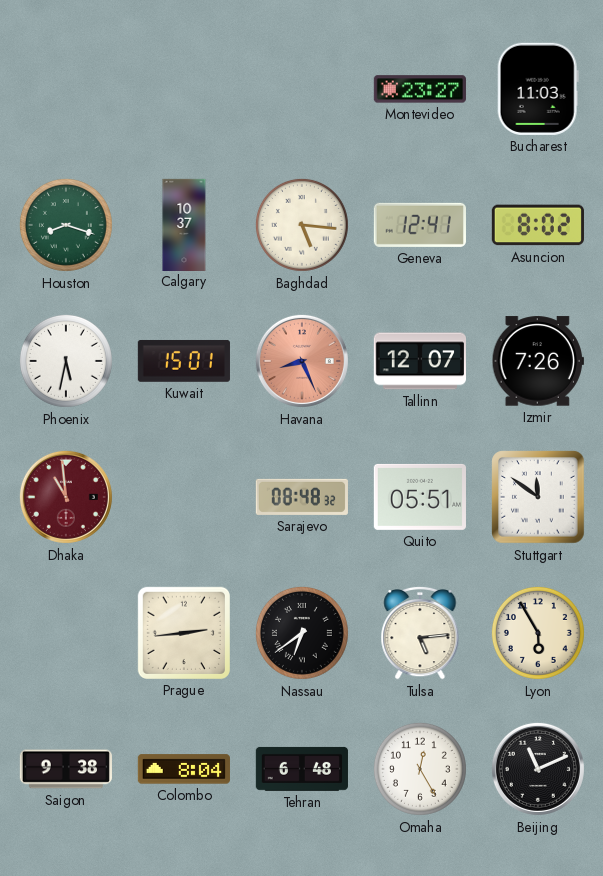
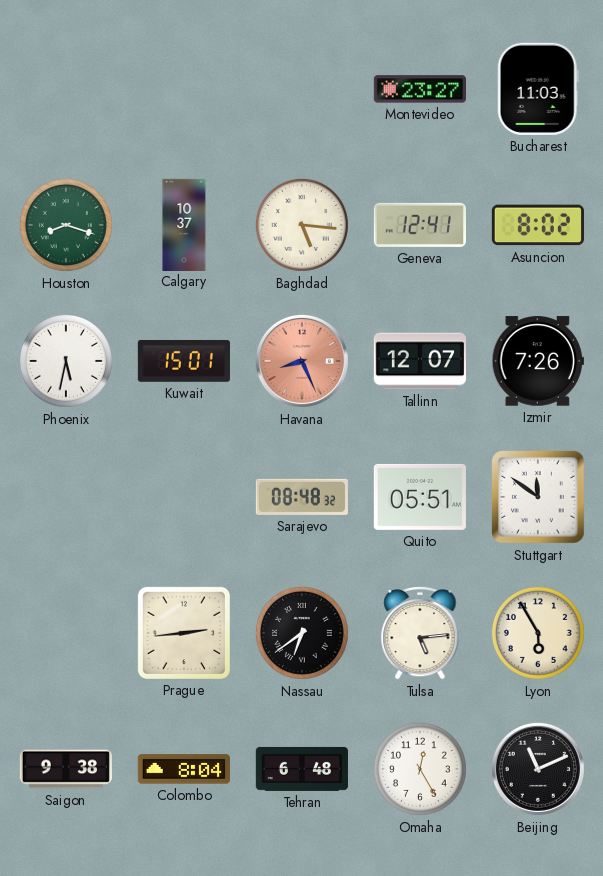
Dhaka: 10:59 -> none (66, 497)
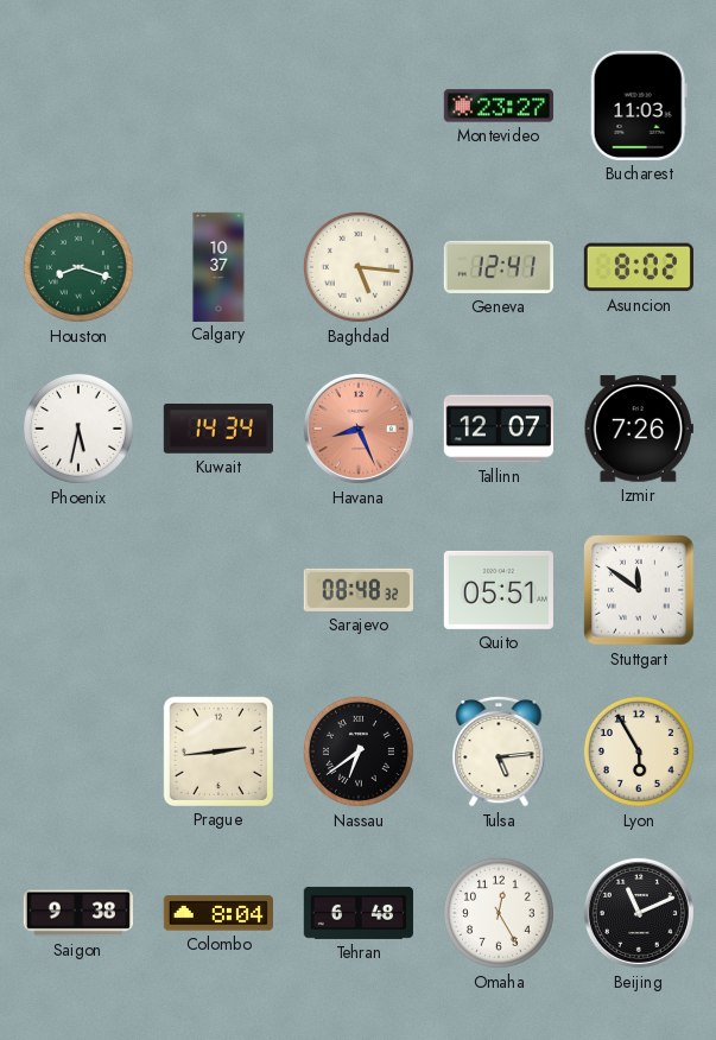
Kuwait: 15:01 -> 14:34 (218, 429)
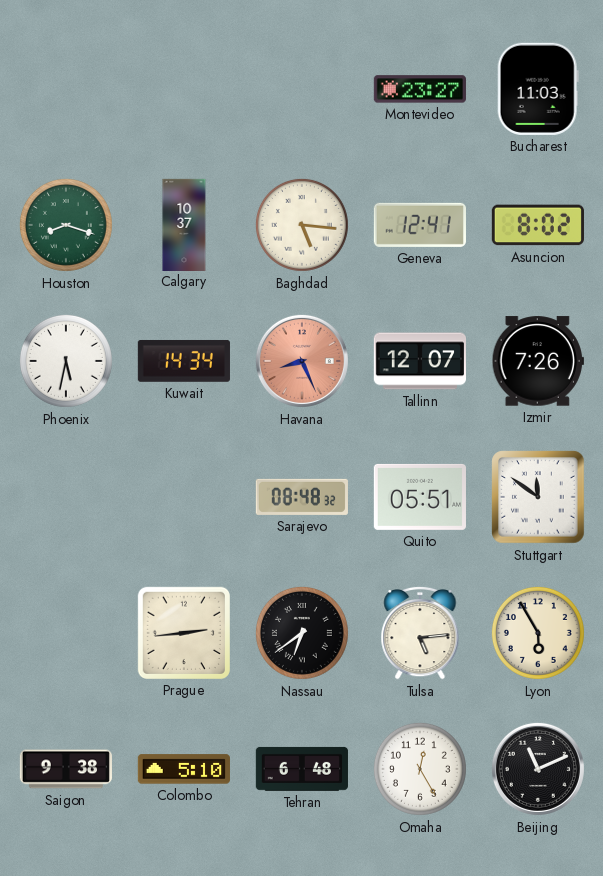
Colombo: 8:04 -> 5:10 (184, 769)
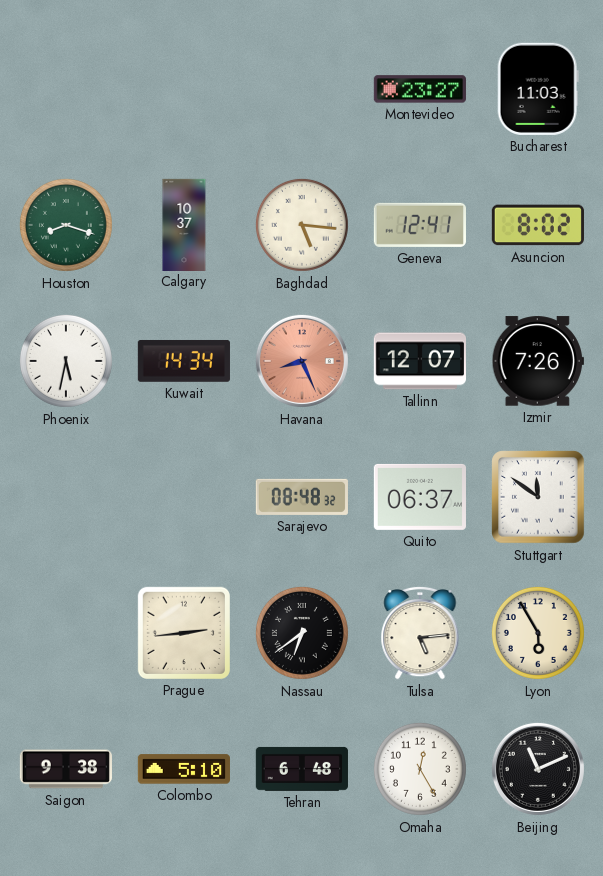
Quito: 05:51 -> 06:37 (420, 497)
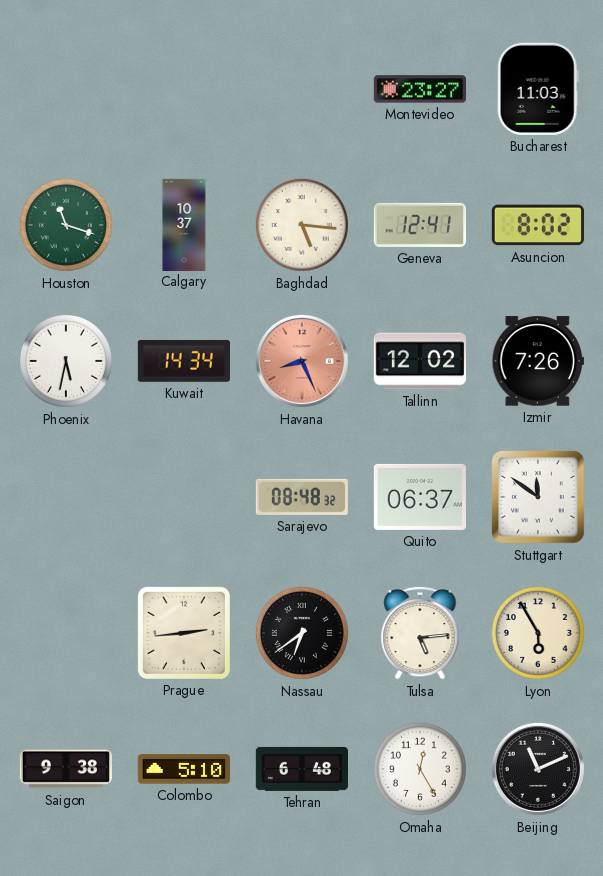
Houston: 8:18 -> 11:18 (66, 225)
Tallinn: 12:07 -> 12:02 (419, 361)
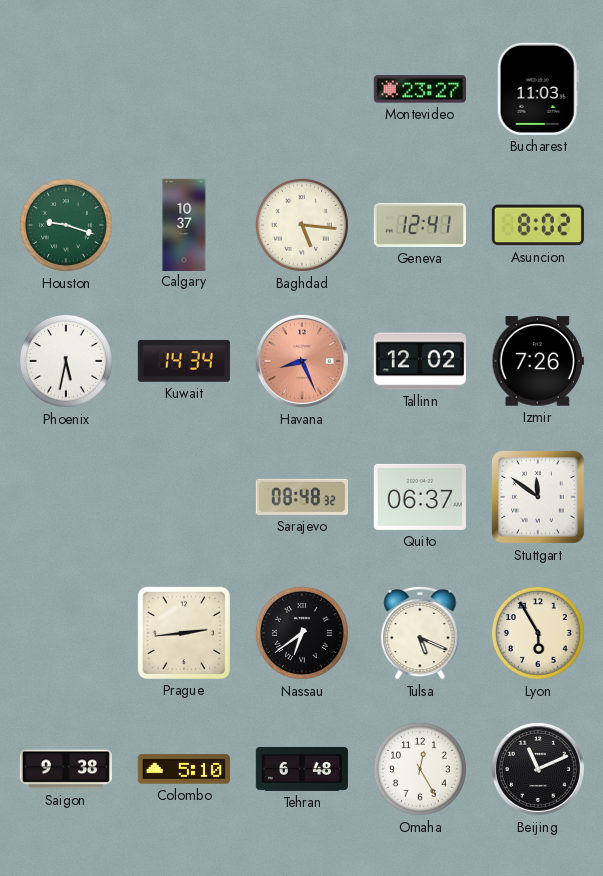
Houston: 11:18 -> 9:18 (66, 225)
Tulsa: 5:14 -> 5:19 (420, 633)
